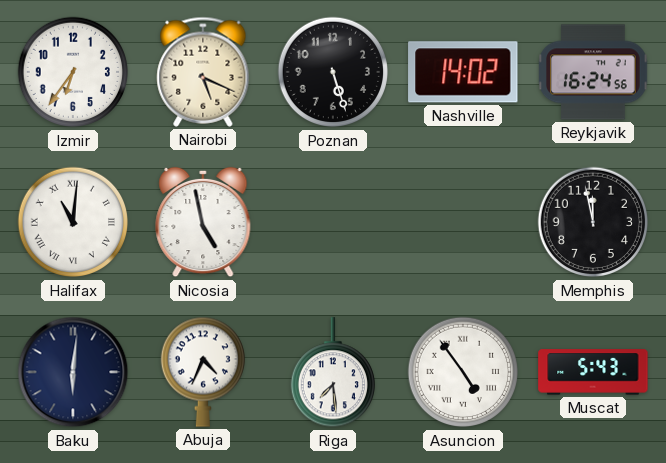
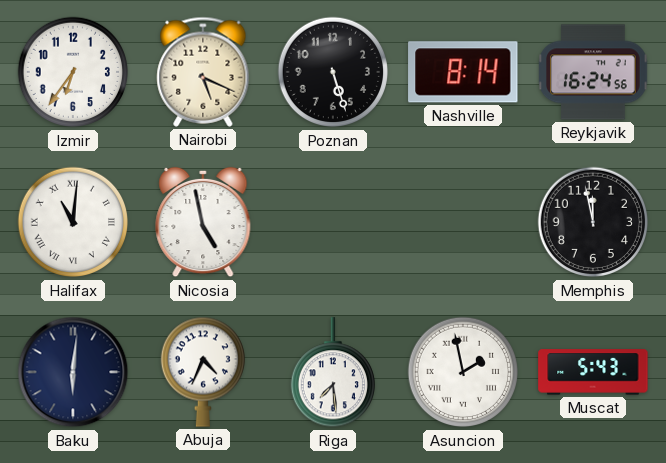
Nashville: 14:02 -> 8:14 (463, 72)
Asuncion: 4:54 -> 1:58 (463, 372)
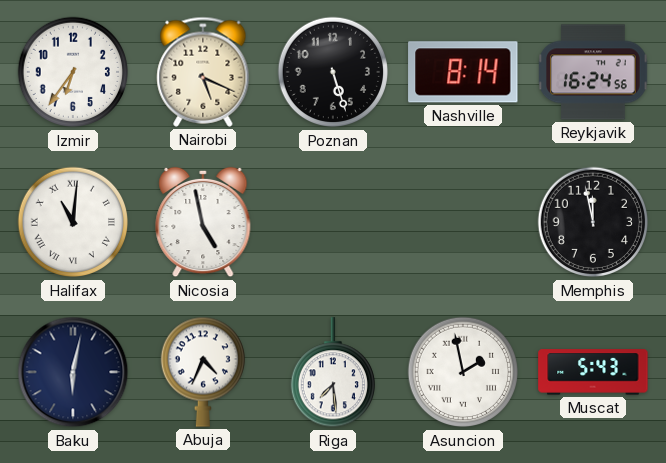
Baku: 6:01 -> 6:02 (73, 372)
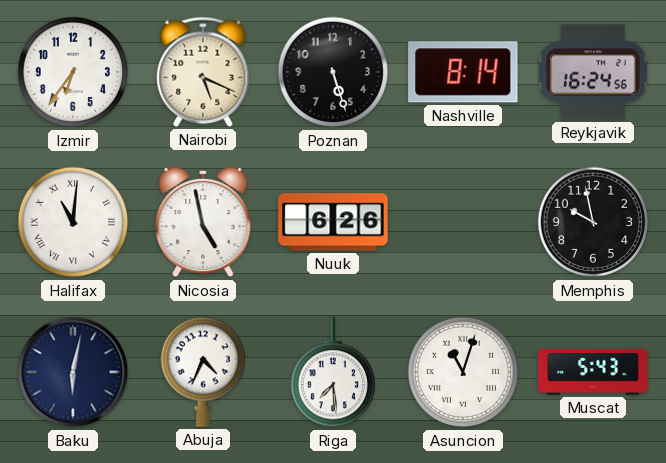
Nuuk: none -> 6:26 (333, 222)
Memphis: 11:58 -> 9:58 (593, 222)
Asuncion: 1:58 -> 11:03 (463, 372)
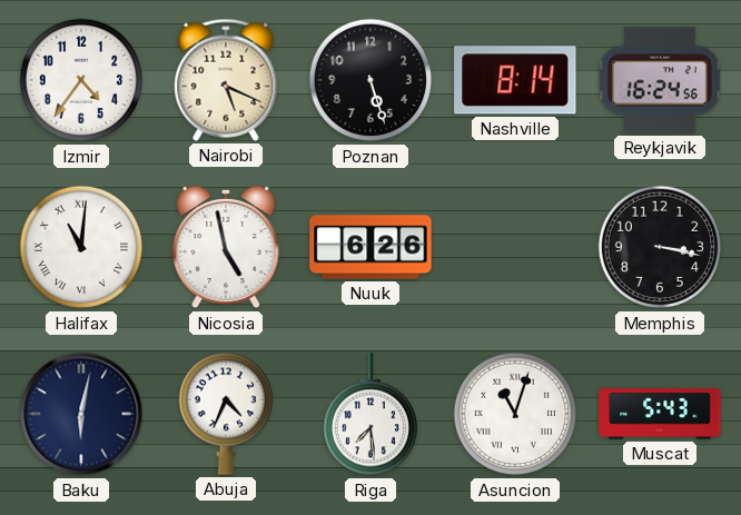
Izmir: 6:36 -> 4:36 (81, 80)
Memphis: 9:58 -> 3:17 (660, 247)
